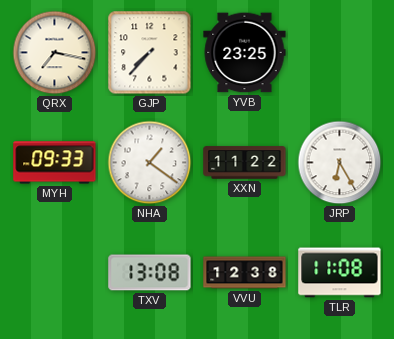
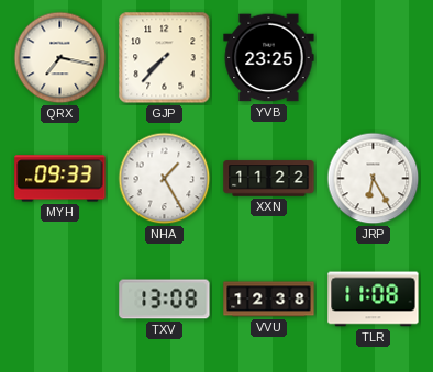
NHA: 1:21 -> 1:25 (165, 179)
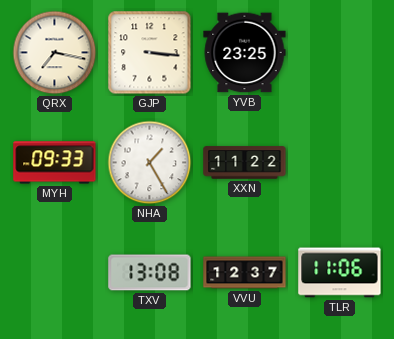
GJP: 7:37 -> 3:16 (150, 53)
JRP: 6:25 -> none (374, 179)
VVU: 12:38 -> 12:37 (245, 273)
TLR: 11:08 -> 11:06 (340, 273)
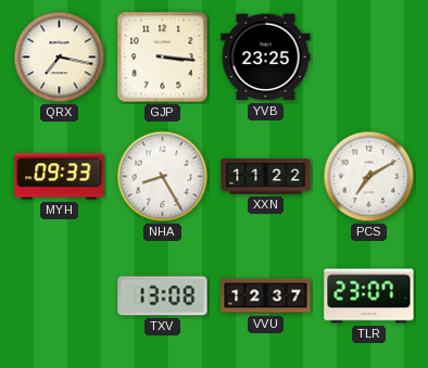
NHA: 1:25 -> 8:25 (163, 177)
PCS: none -> 7:10 (369, 177)
TLR: 11:06 -> 23:07 (369, 296)
